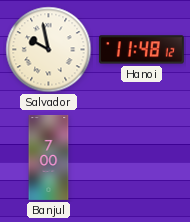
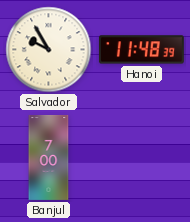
Salvador: 9:58 -> 9:55 (49, 50)
Hanoi: 11:48:12 -> 11:48:39 (141, 50)
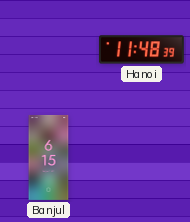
Salvador: 9:55 -> none (49, 50)
Banjul: 7:00 -> 6:15 (49, 157)
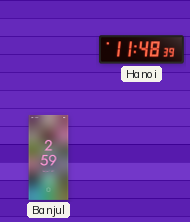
Banjul: 6:15 -> 2:59 (49, 157)
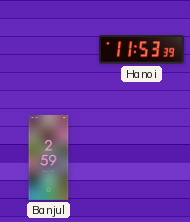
Hanoi: 11:48 -> 11:53 (141, 50)
